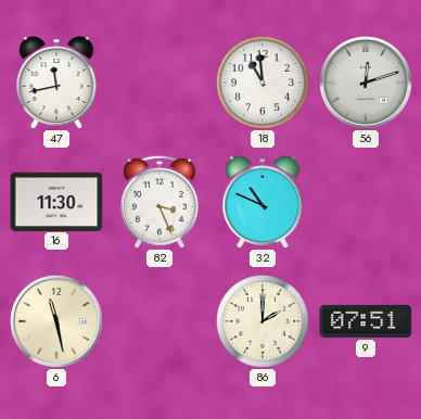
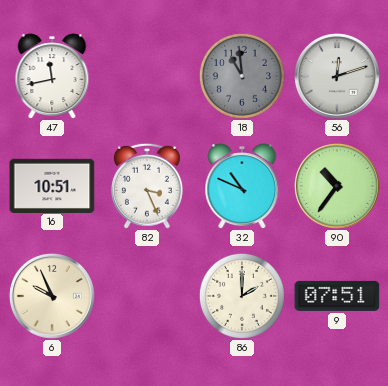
18 dial: white -> grey (242, 76)
16: 11:30 -> 10:51 (52, 185)
90: none -> 10:36 (337, 186)
6: 11:28 -> 9:56 (52, 296)
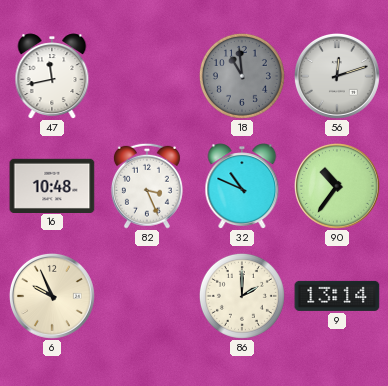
16: 10:51 -> 10:48 (52, 185)
9: 07:51 -> 13:14 (337, 296)
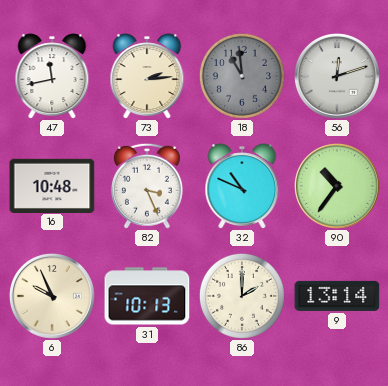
73: none -> 2:14 (147, 76)
31: none -> 10:13 (147, 296)
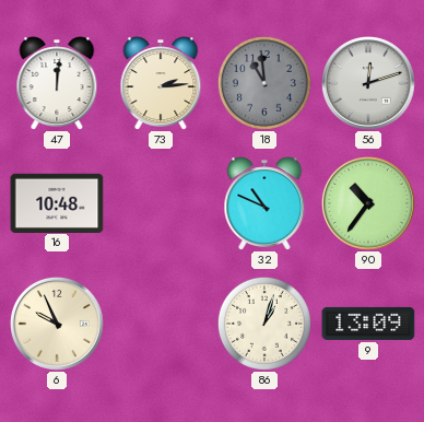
47: 11:43 -> 12:01 (57, 83)
82: 3:26 -> none (147, 186)
31: 10:13 -> none (147, 296)
86: 2:00 -> 1:03 (264, 324)
9: 13:14 -> 13:09 (368, 324)
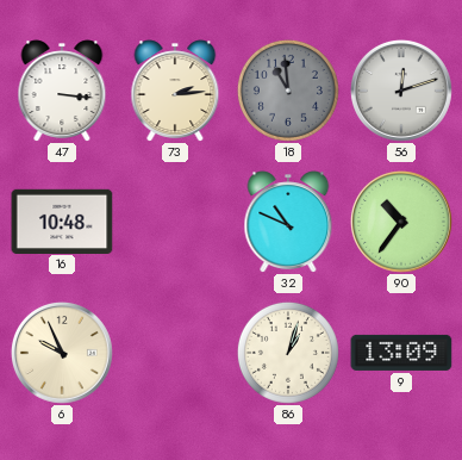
47: 12:01 -> 3:16 (62, 91)
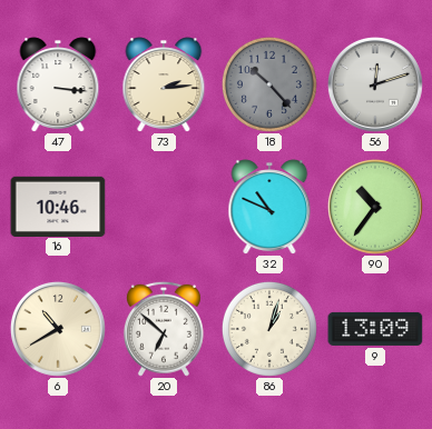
18: 10:59 -> 10:23 (269, 84)
16: 10:48 -> 10:46 (58, 206)
6: 9:56 -> 10:40 (58, 329)
20: none -> 6:52 (164, 329)
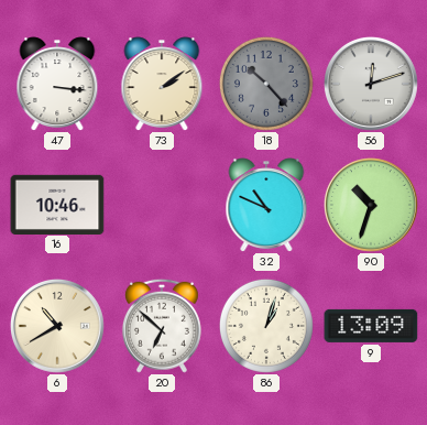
73: 2:14 -> 2:09 (162, 84)
90: 10:36 -> 10:33 (371, 205)
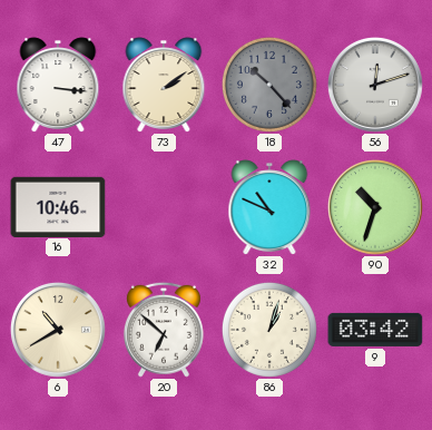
9: 13:09 -> 03:42 (375, 330)
